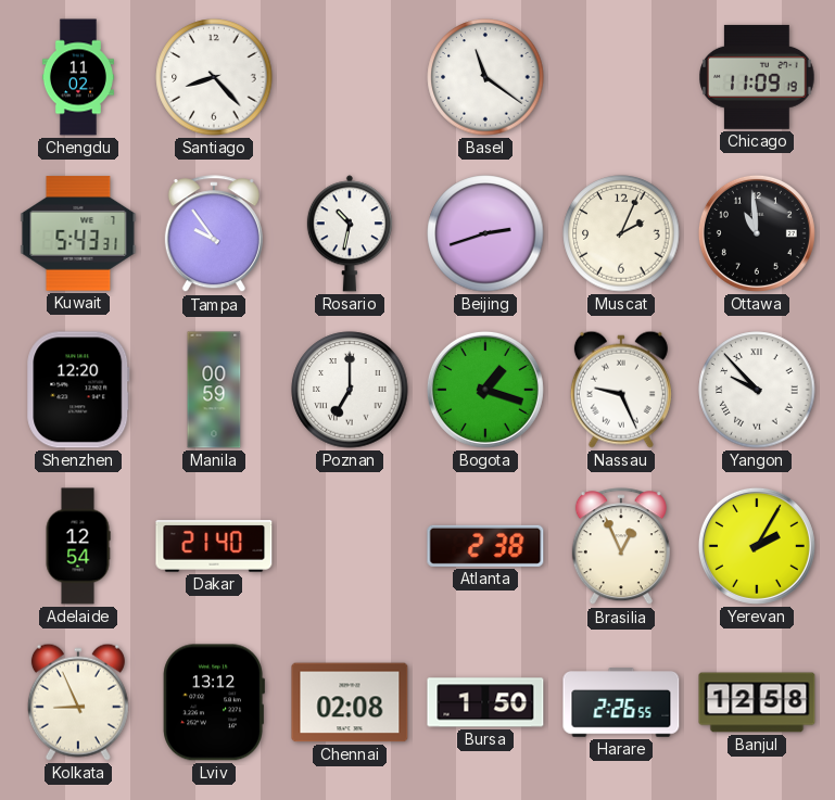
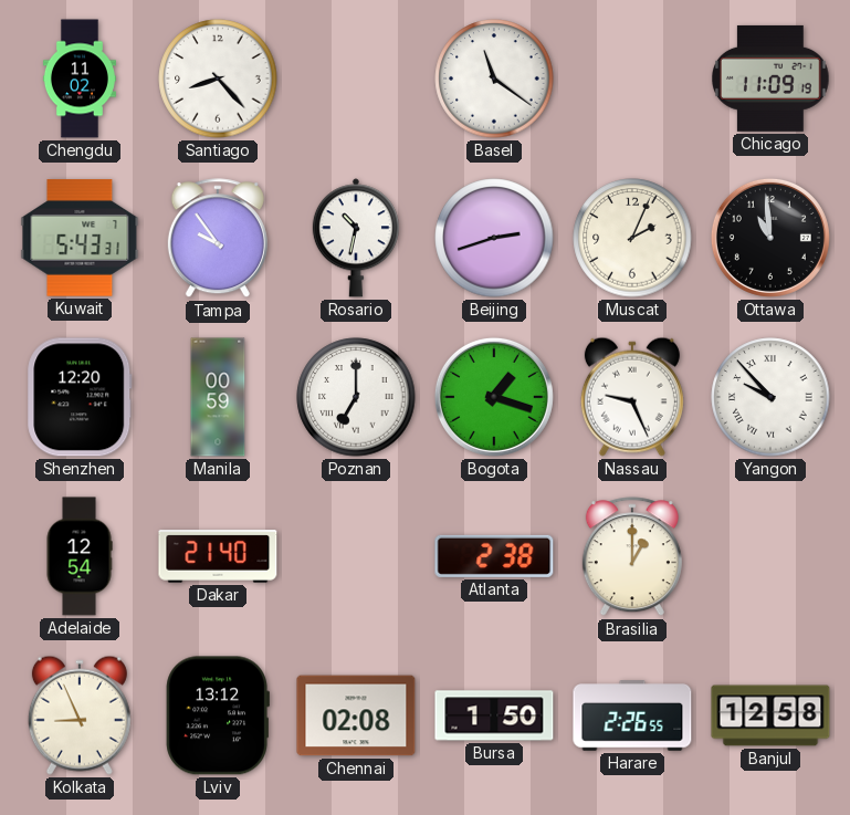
Brasilia: 12:56 -> 1:00 (632, 557)
Yerevan: 2:05 -> none (757, 546)
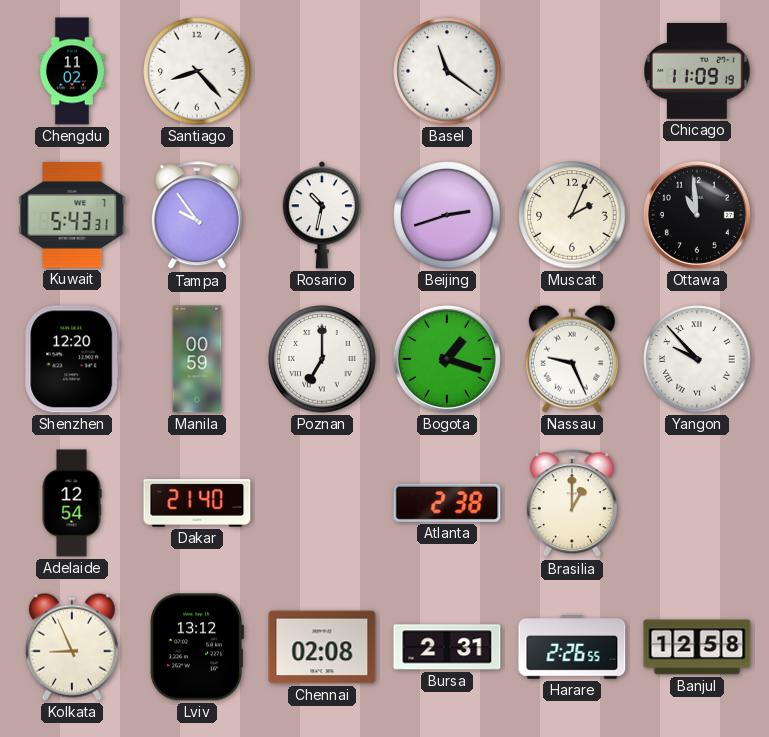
Bursa: 1:50 -> 2:31 (447, 647)
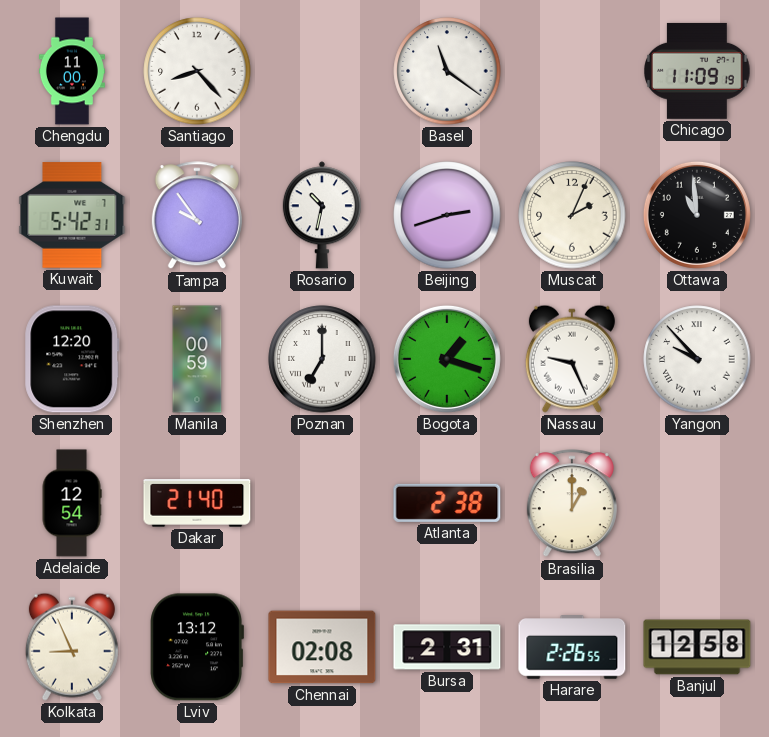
Chengdu: 11:02 -> 11:00 (72, 71)
Kuwait: 5:43 -> 5:42 (72, 215)
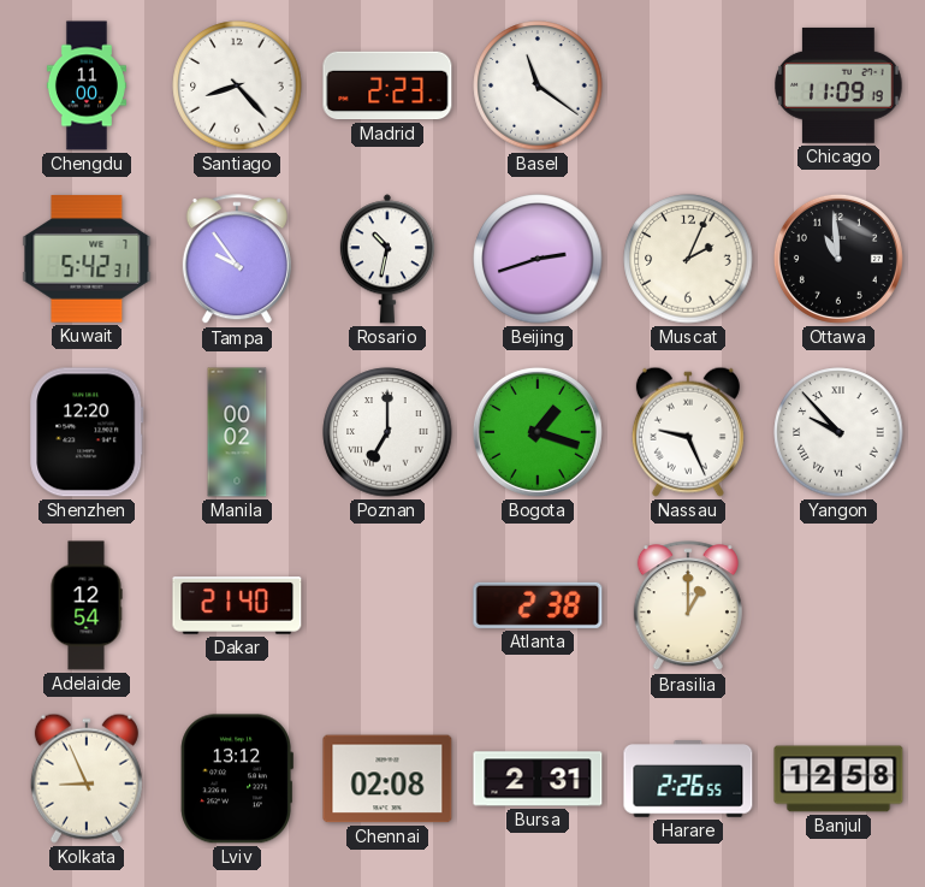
Madrid: none -> 2:23 (387, 85)
Manila: 00:59 -> 00:02 (237, 432)
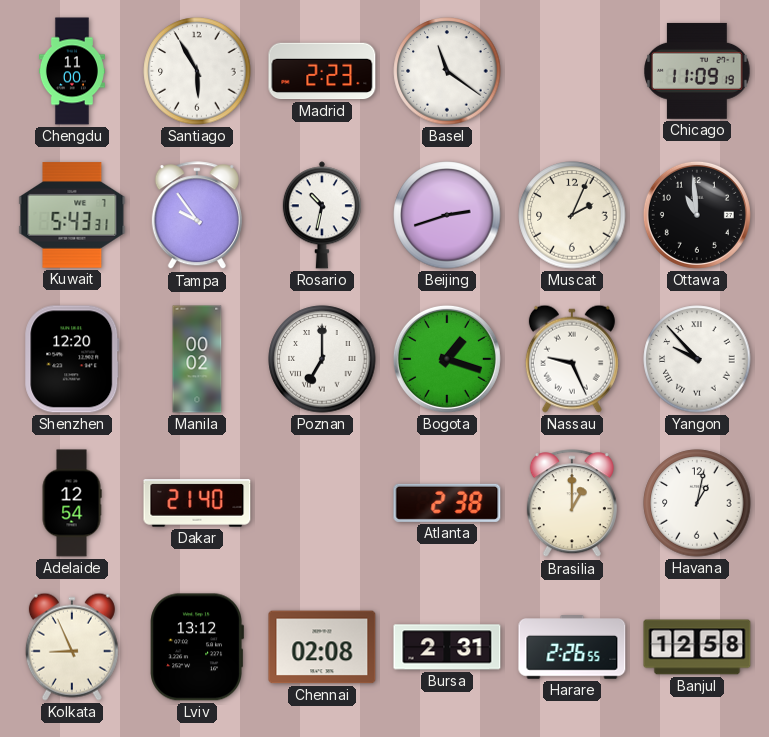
Santiago: 8:23 -> 5:55 (197, 71)
Kuwait: 5:42 -> 5:43 (72, 215)
Havana: none -> 1:02 (697, 503)
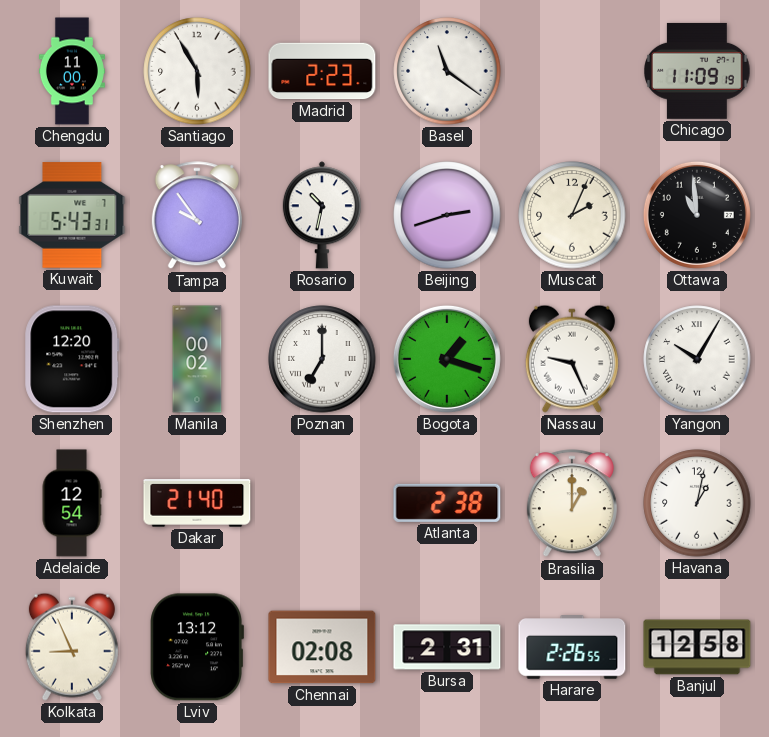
Yangon: 9:53 -> 10:05 (697, 359)
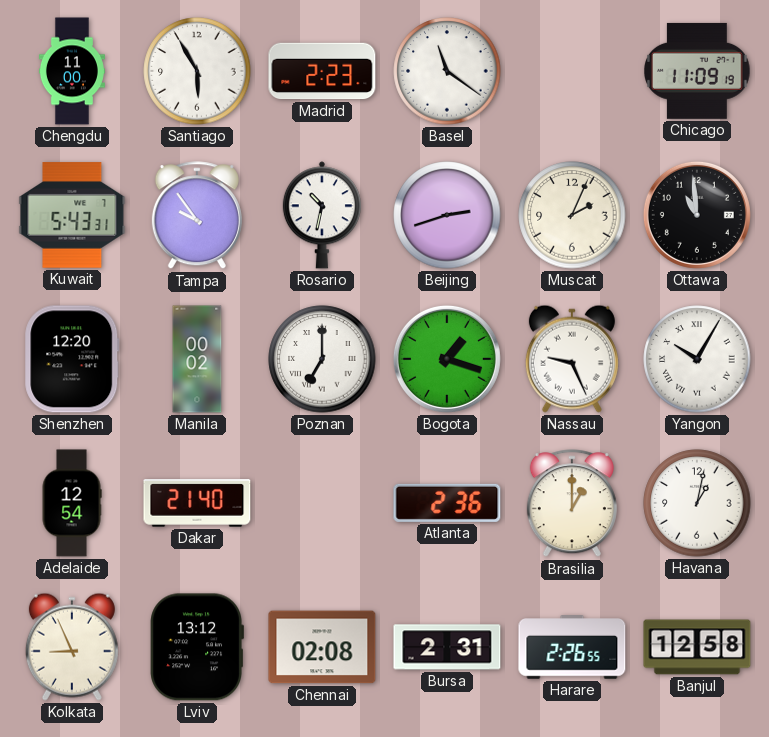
Atlanta: 2:38 -> 2:36 (447, 503)
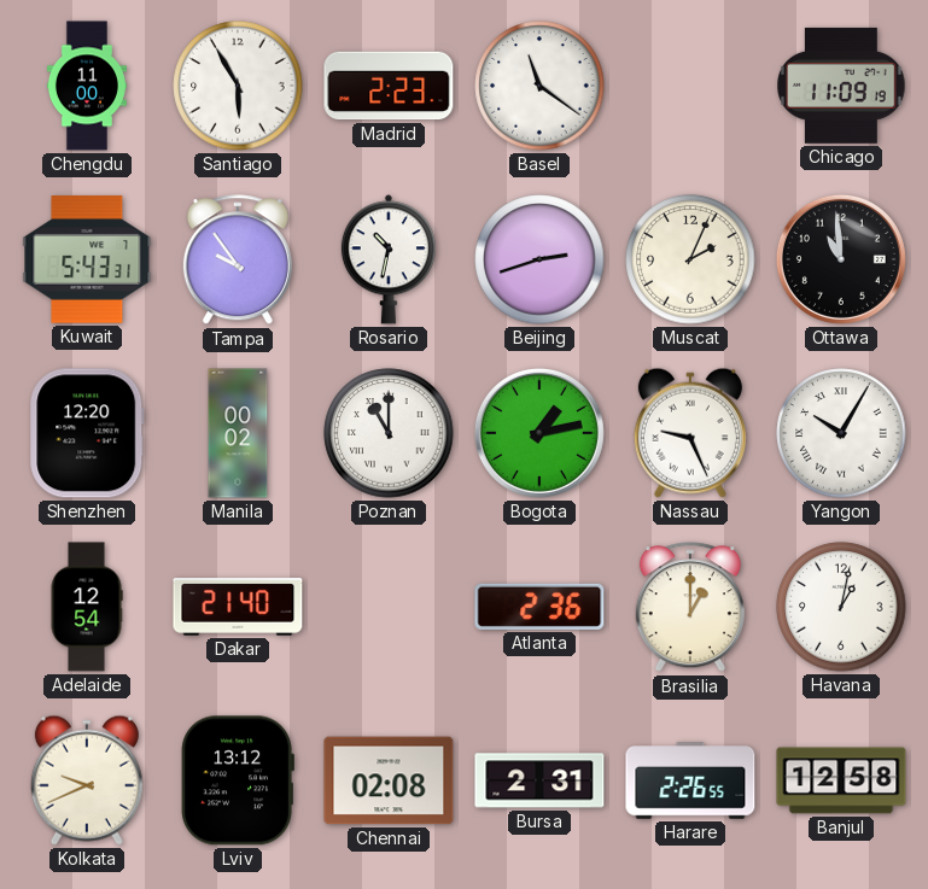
Poznan: 7:00 -> 11:00 (389, 433)
Bogota: 1:18 -> 1:13 (539, 433)
Kolkata: 8:56 -> 9:41 (87, 780)
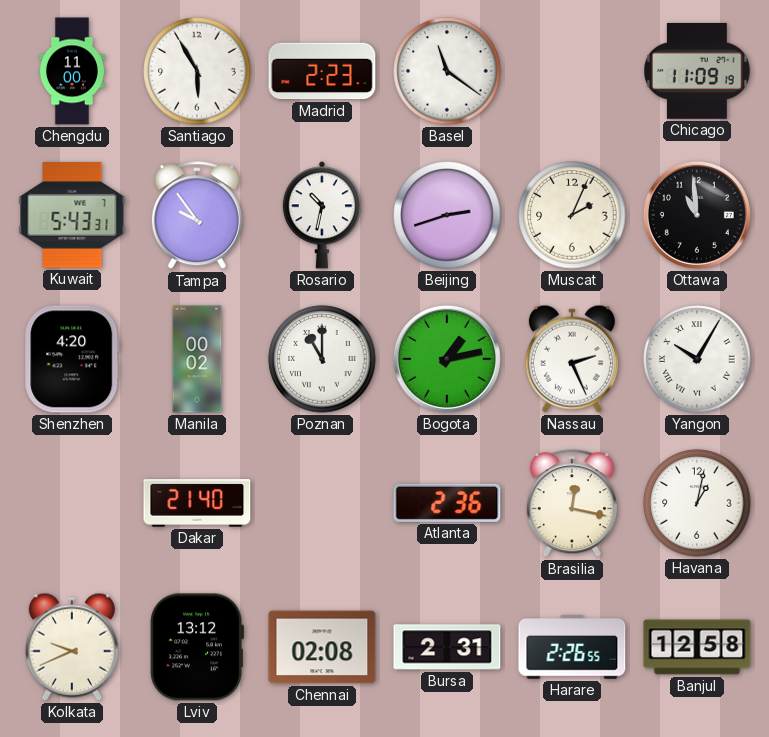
Shenzhen: 12:20 -> 4:20 (72, 359)
Nassau: 9:26 -> 2:26 (572, 359)
Adelaide: 12:54 -> none (87, 607)
Brasilia: 1:00 -> 12:17 (572, 504)
